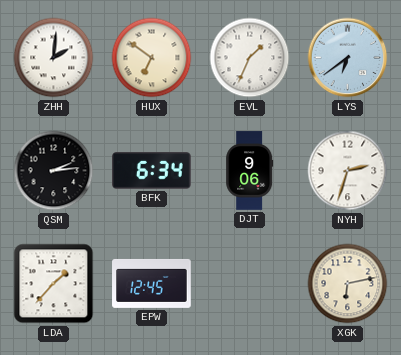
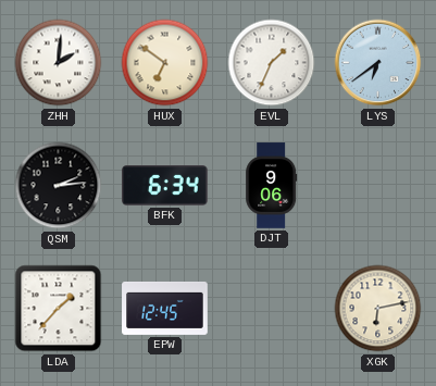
NYH: 2:33 -> none (348, 171)
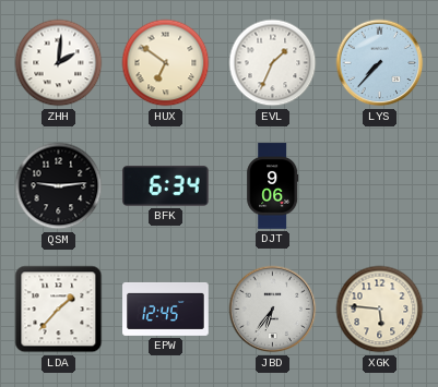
LYS: 6:39 -> 7:37 (380, 63)
QSM: 2:14 -> 9:14 (59, 186)
JBD: none -> 6:36 (273, 310)
XGK: 6:13 -> 5:46 (380, 310)
